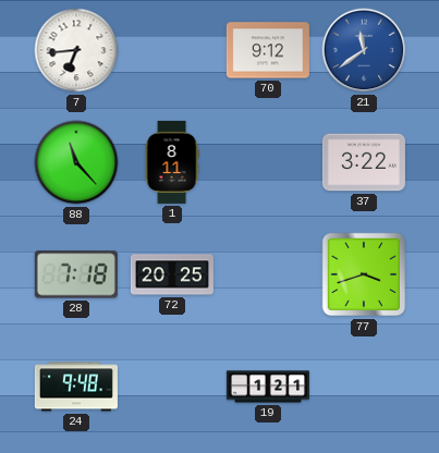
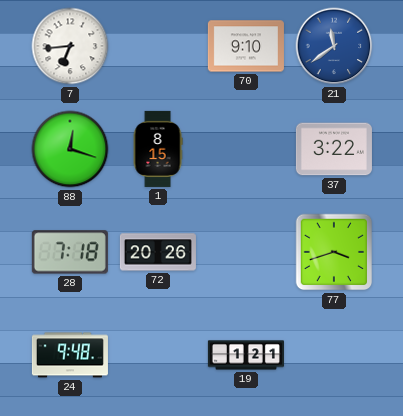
70: 9:12 -> 9:10 (246, 46)
88: 11:23 -> 12:18 (70, 149)
1: 8:11 -> 8:15 (158, 149)
72: 20:25 -> 20:26 (158, 252)
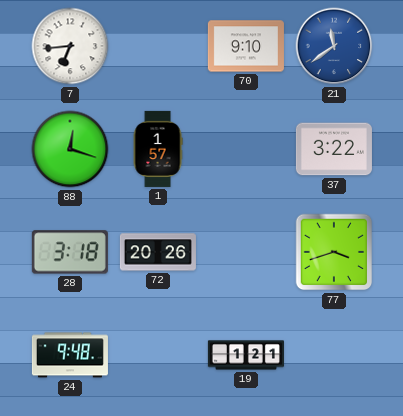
1: 8:15 -> 1:57 (158, 149)
28: 7:18 -> 3:18 (70, 252)
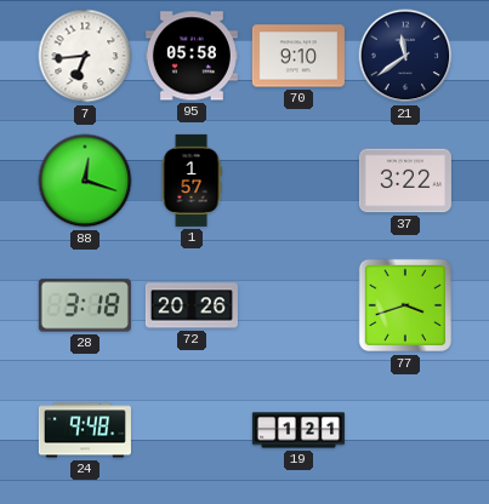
95: none -> 05:58 (192, 56)
21 dial: blue -> navy (405, 56)
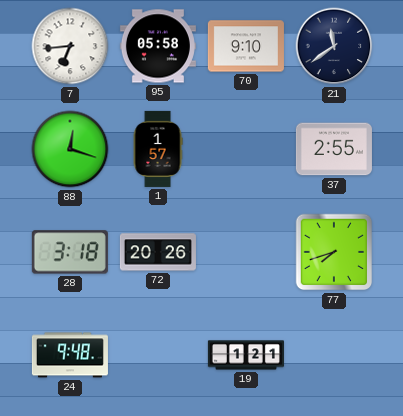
37: 3:22 -> 2:55 (334, 149)
77: 3:42 -> 7:42 (334, 252)
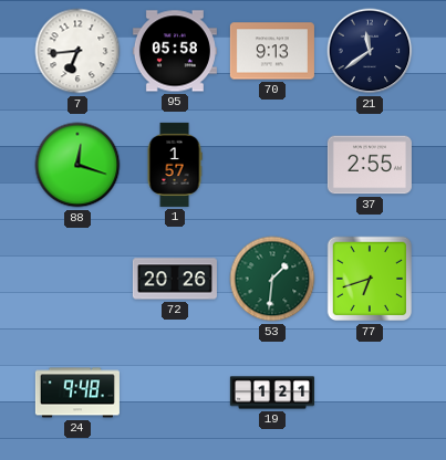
70: 9:10 -> 9:13 (272, 51)
28: 3:18 -> none (70, 252)
53: none -> 1:31 (272, 279)
77: 7:42 -> 6:42 (370, 279)
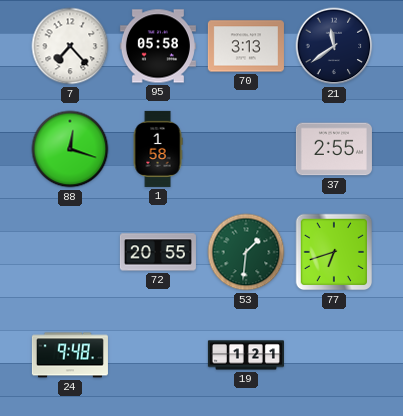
7: 6:44 -> 7:23 (70, 46)
70: 9:13 -> 3:13 (246, 46)
1: 1:57 -> 1:58 (158, 149)
72: 20:26 -> 20:55 (158, 252)
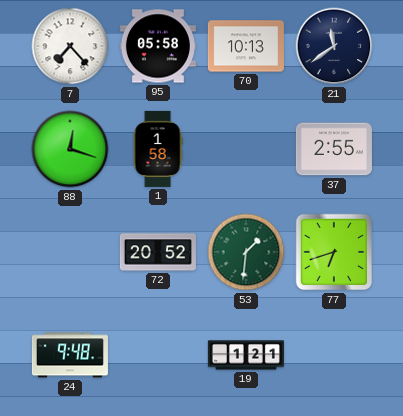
70: 3:13 -> 10:13 (246, 46)
72: 20:55 -> 20:52 (158, 252)
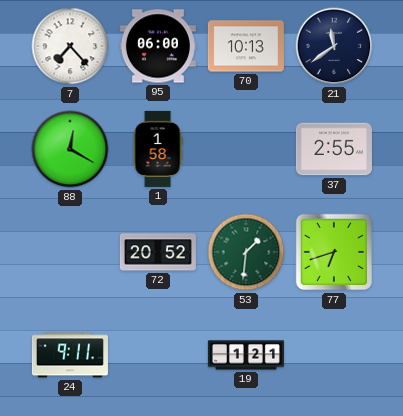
95: 05:58 -> 06:00 (158, 46)
88: 12:18 -> 12:20 (70, 149)
24: 9:48 -> 9:11 (70, 355)
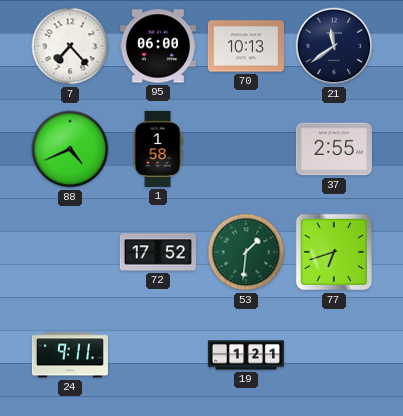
88: 12:20 -> 4:41 (70, 149)
72: 20:52 -> 17:52 (158, 252)
